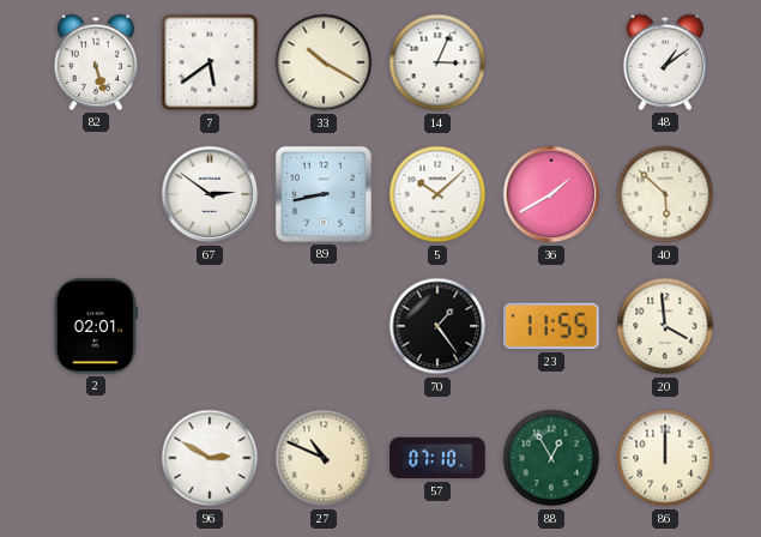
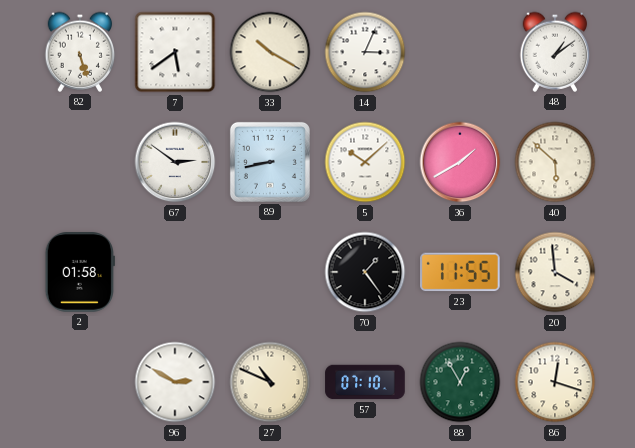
2: 02:01 -> 01:58 (80, 272)
86: 12:00 -> 12:18 (555, 382)
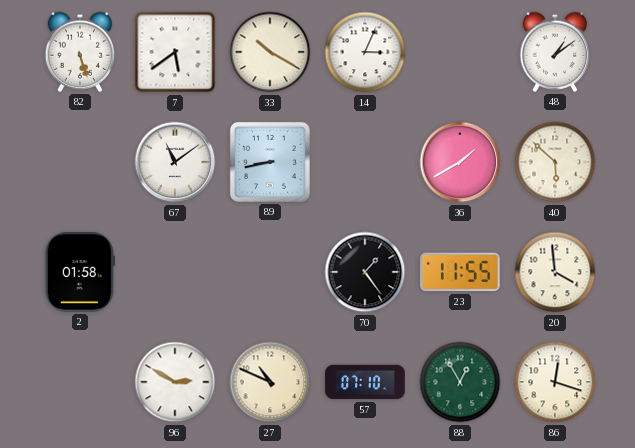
67: 2:51 -> 11:09 (175, 162)
5: 10:08 -> none (365, 162)
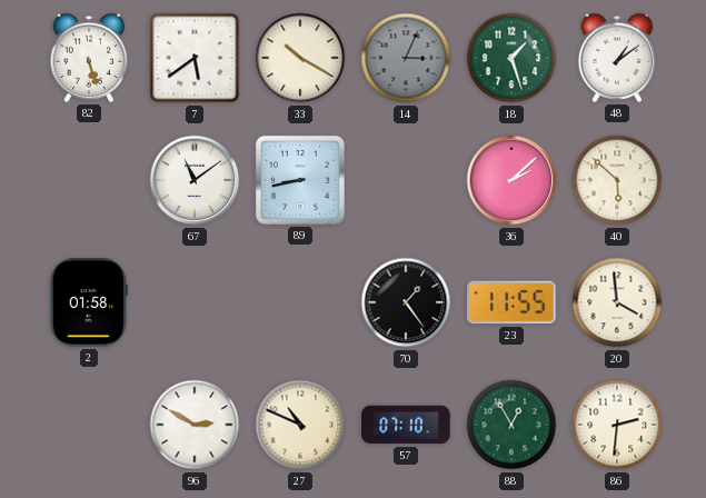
14 dial: white -> grey (406, 58)
18: none -> 1:27 (511, 58)
36: 1:40 -> 2:08 (511, 180)
86: 12:18 -> 2:31 (617, 425)
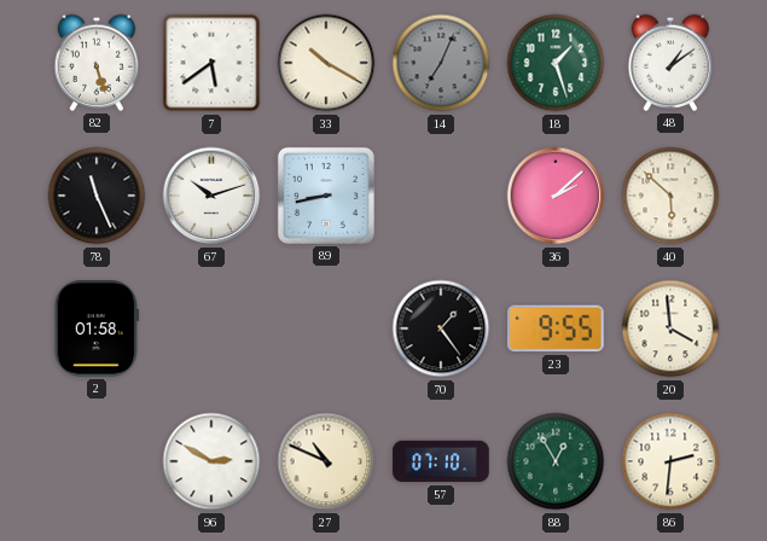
14: 3:04 -> 7:04 (441, 63)
78: none -> 11:26 (97, 196)
67: 11:09 -> 10:12 (211, 196)
23: 11:55 -> 9:55 (557, 328)
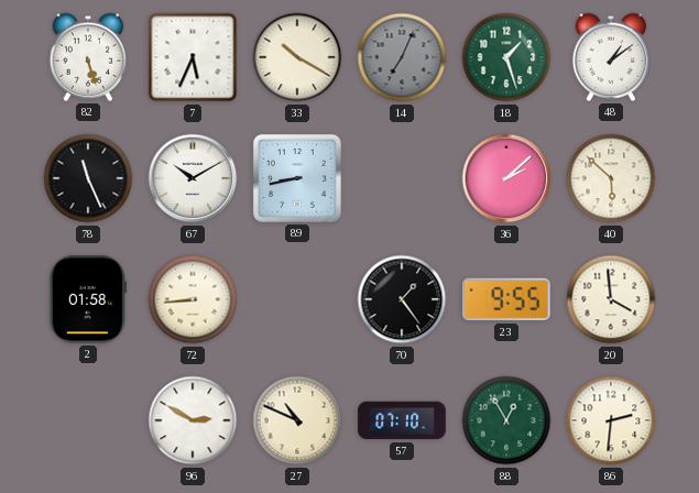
7: 5:39 -> 5:34 (193, 57)
67: 10:12 -> 10:10 (193, 178)
72: none -> 8:44 (193, 299)
